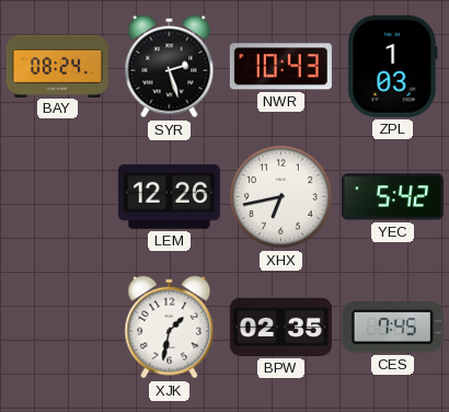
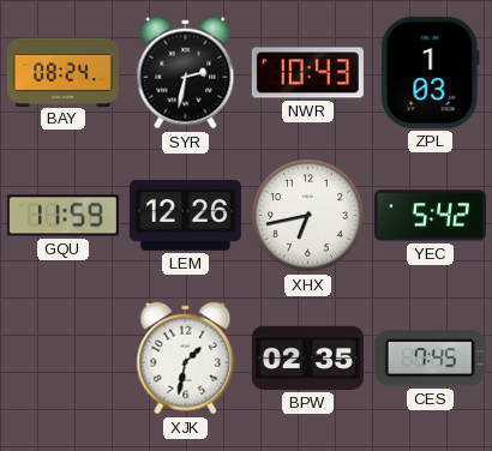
SYR: 2:27 -> 2:32 (186, 73)
GQU: none -> 11:59 (62, 216)
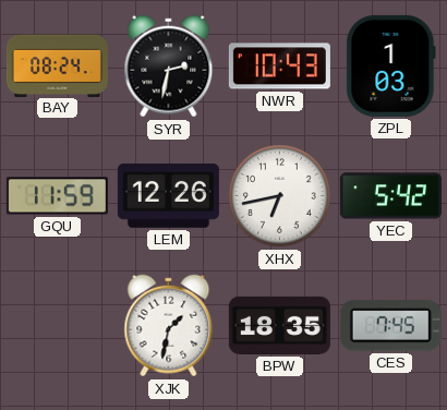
BPW: 02:35 -> 18:35 (279, 325)
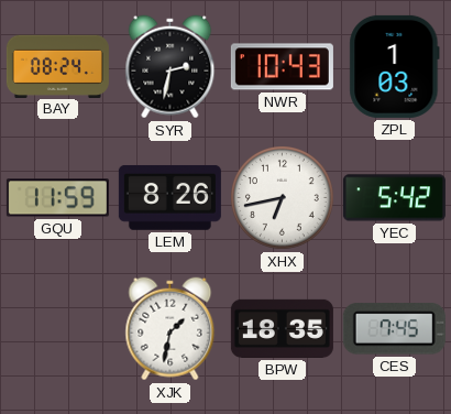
LEM: 12:26 -> 8:26 (169, 197)
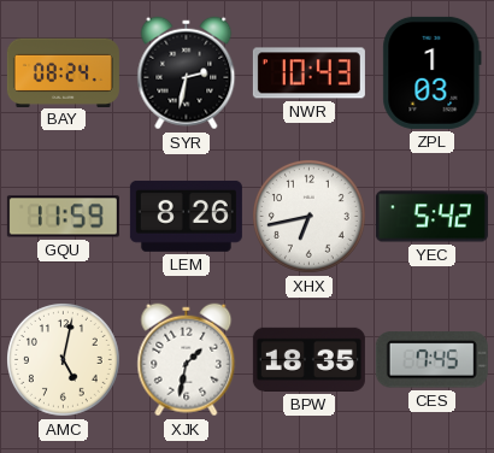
AMC: none -> 5:02 (64, 360)
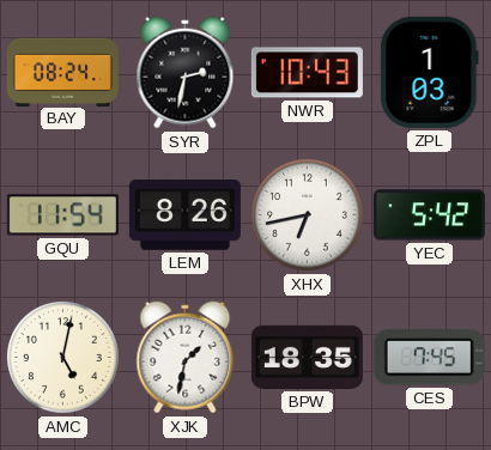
GQU: 11:59 -> 11:54 (62, 215)
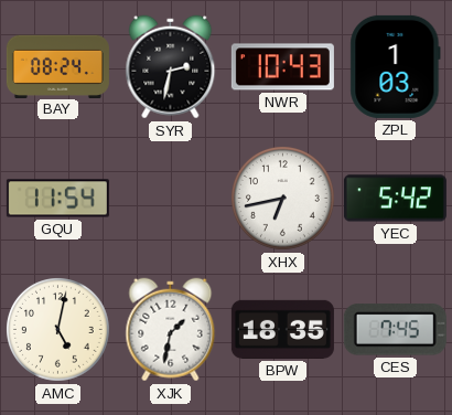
LEM: 8:26 -> none (184, 214)
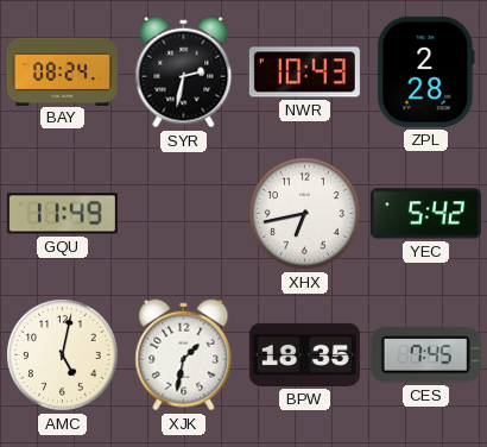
ZPL: 1:03 -> 2:28 (426, 71)
GQU: 11:54 -> 11:49 (62, 214)
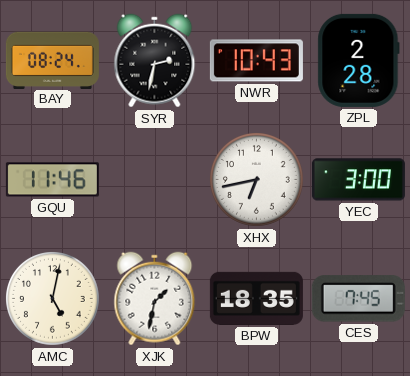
GQU: 11:49 -> 11:46 (52, 180)
YEC: 5:42 -> 3:00 (358, 180)
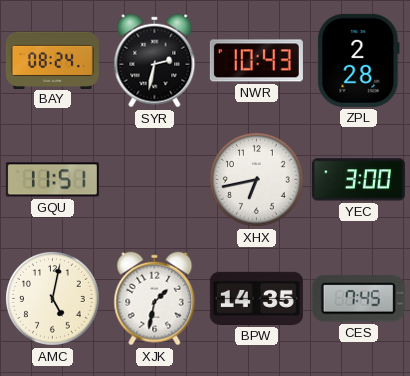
GQU: 11:46 -> 11:51 (52, 180)
BPW: 18:35 -> 14:35 (256, 298)
